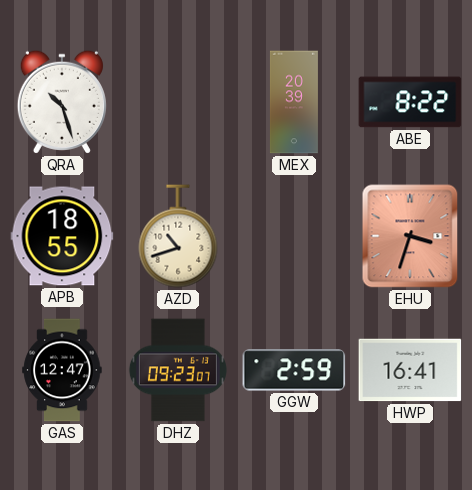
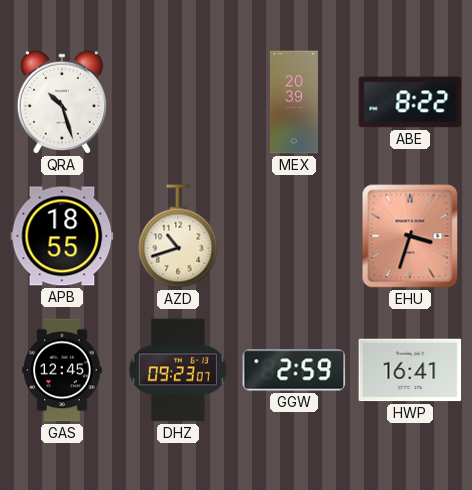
GAS: 12:47 -> 12:45 (62, 370)
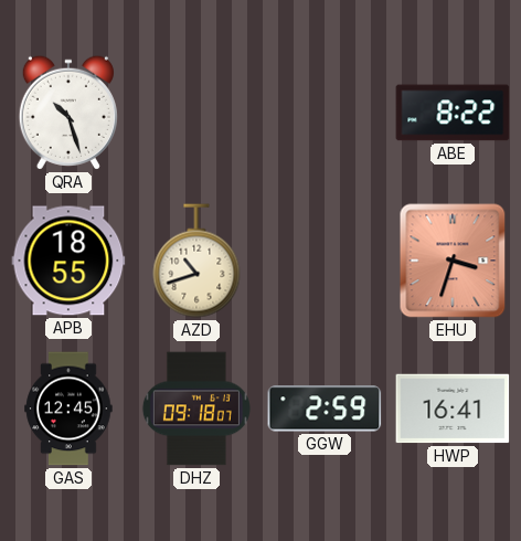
MEX: 20:39 -> none (294, 102)
DHZ: 09:23 -> 09:18 (196, 409)
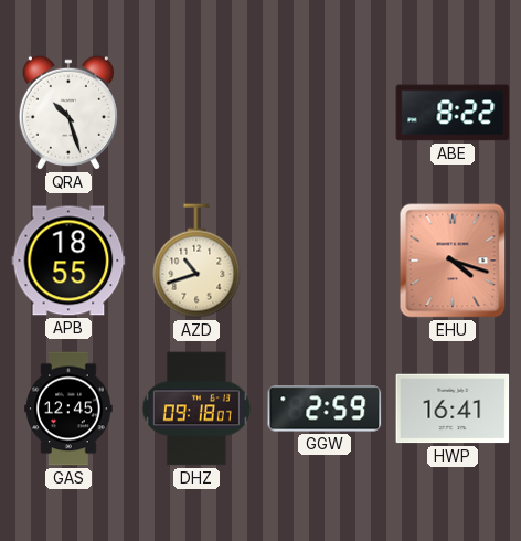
EHU: 3:33 -> 4:18 (453, 261)
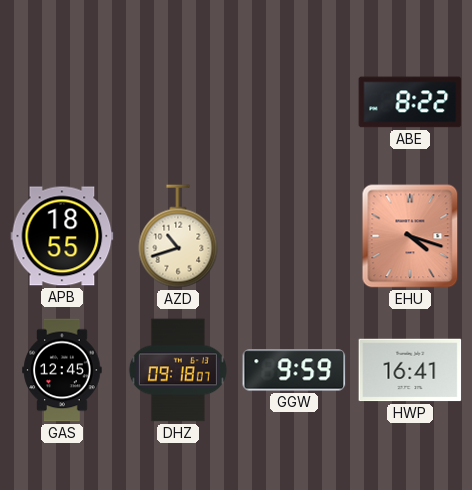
QRA: 10:27 -> none (68, 113)
GGW: 2:59 -> 9:59 (294, 370)
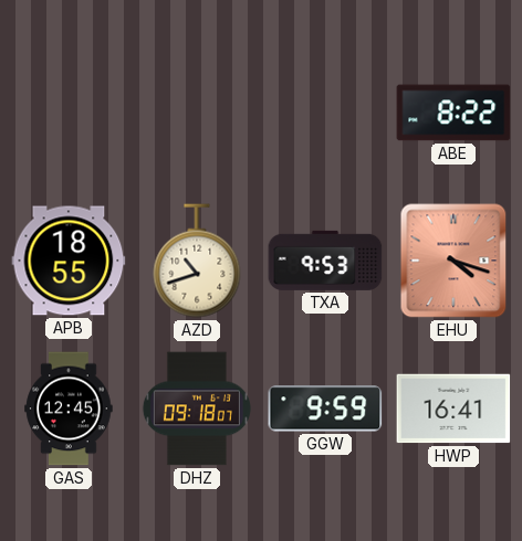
TXA: none -> 9:53 (325, 261)
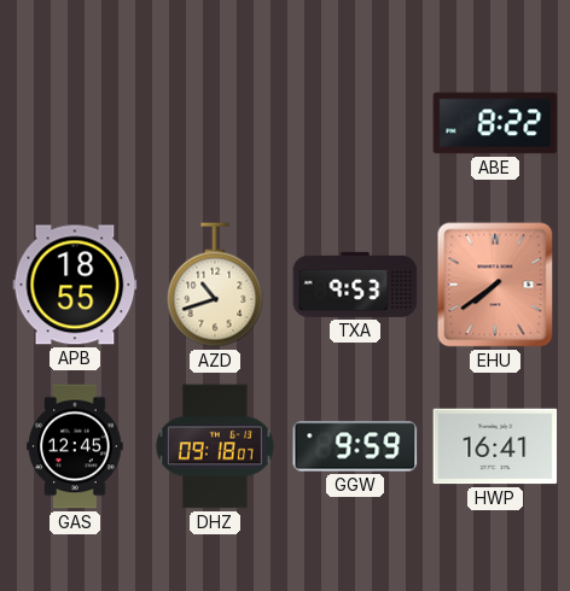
EHU: 4:18 -> 7:39 (495, 285)
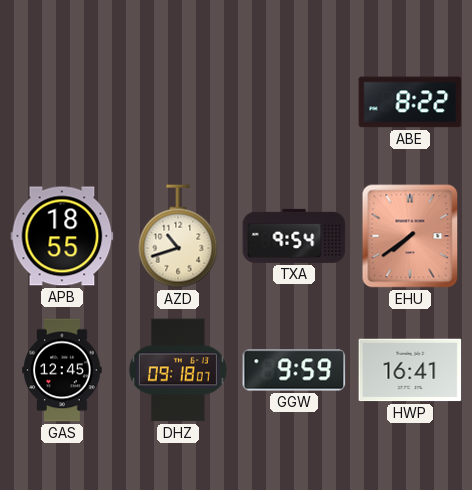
TXA: 9:53 -> 9:54 (294, 236)
